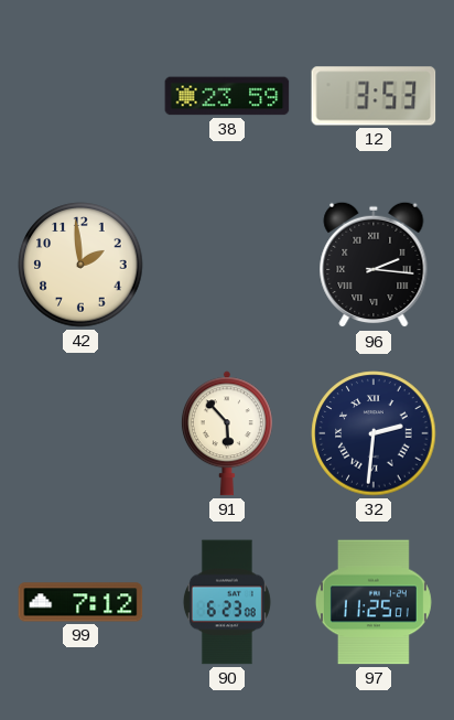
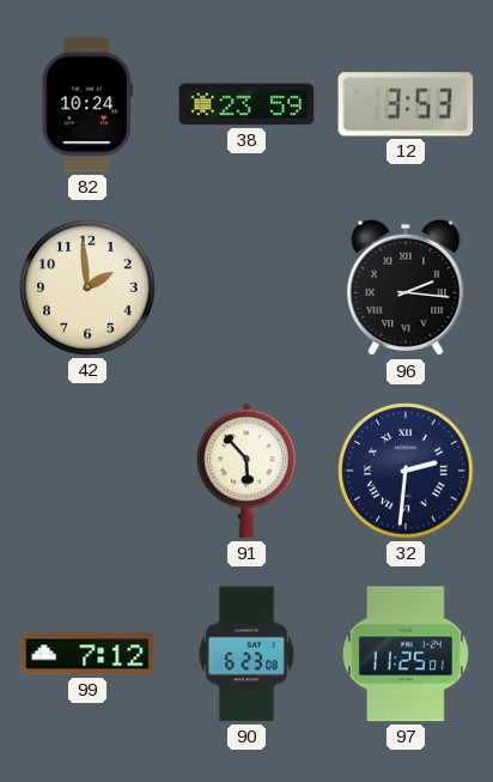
82: none -> 10:24 (87, 104)
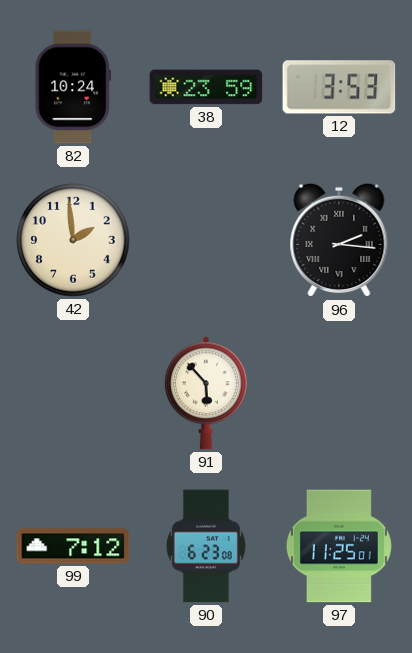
32: 2:31 -> none (406, 471)
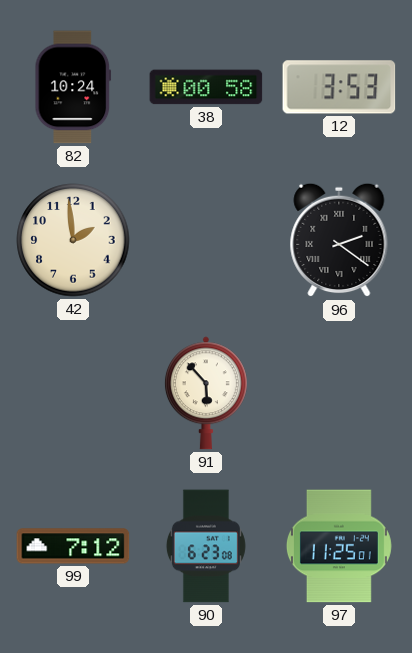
38: 23:59 -> 00:58 (206, 87)
96: 2:16 -> 2:21 (339, 240)
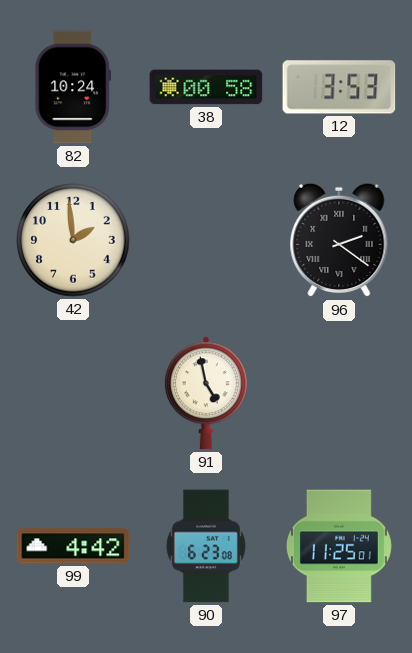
91: 5:53 -> 4:58 (206, 393)
99: 7:12 -> 4:42 (73, 546)
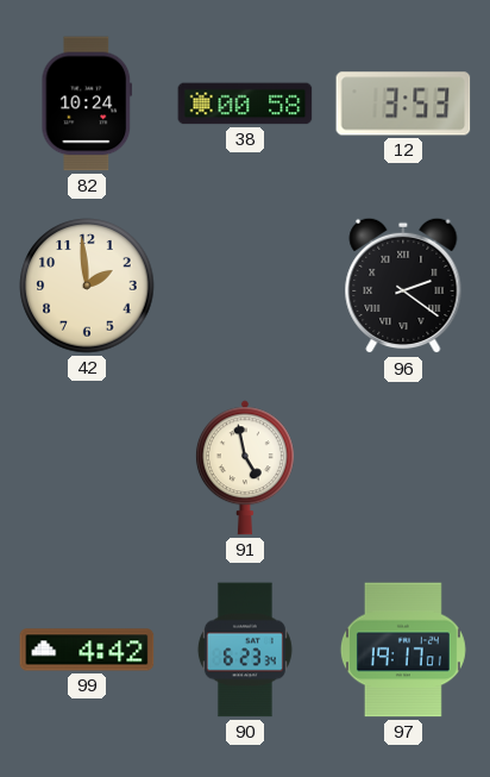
90: 6:23:08 -> 6:23:34 (245, 650)
97: 11:25 -> 19:17 (403, 650)
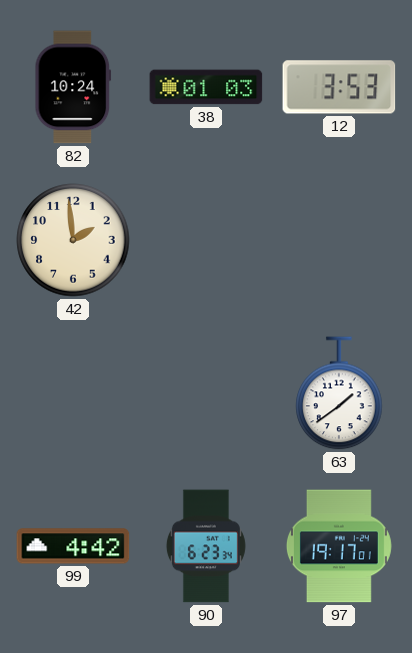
38: 00:58 -> 01:03 (206, 87)
96: 2:21 -> none (403, 286)
91: 4:58 -> none (245, 468)
63: none -> 1:39 (339, 393)
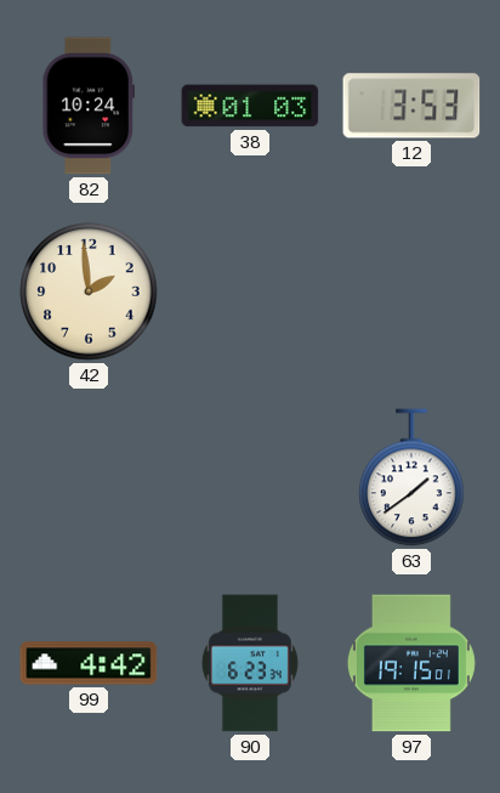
97: 19:17 -> 19:15 (411, 663)
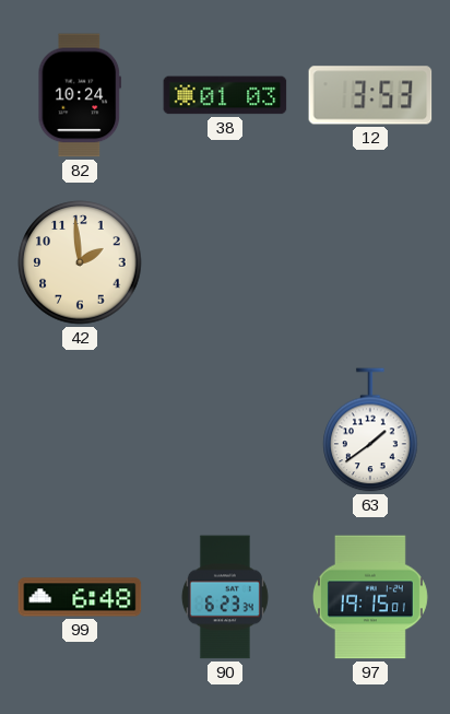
99: 4:42 -> 6:48 (80, 597)
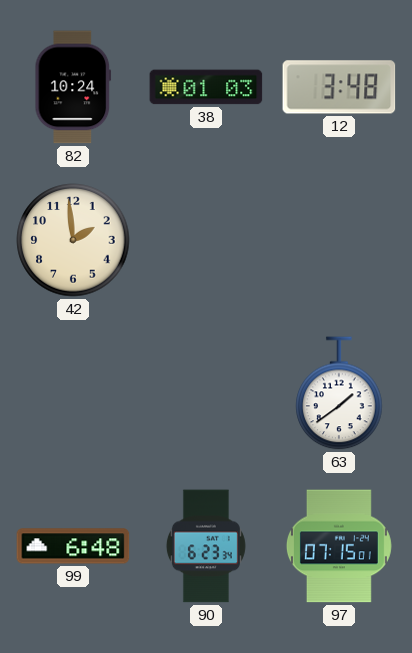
12: 3:53 -> 3:48 (339, 87)
97: 19:15 -> 07:15 (339, 546)
